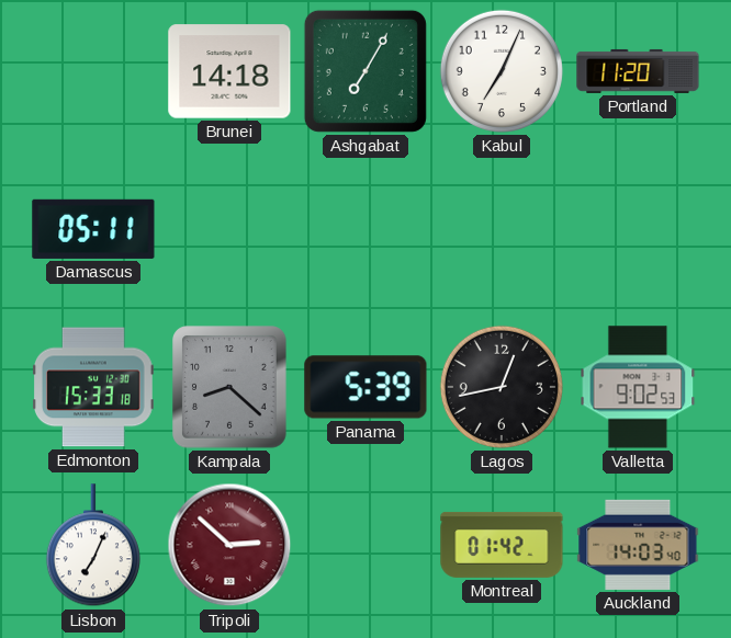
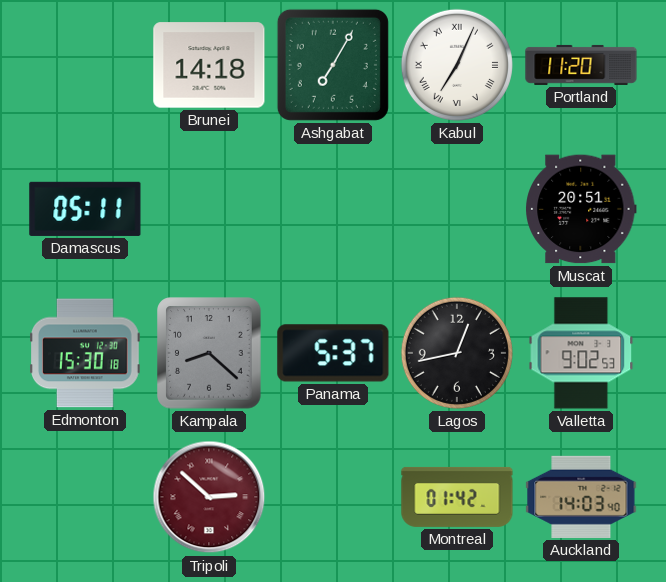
Kabul numerals: Arabic -> Roman (457, 65)
Muscat: none -> 20:51 (582, 209)
Edmonton: 15:33 -> 15:30 (86, 353)
Panama: 5:39 -> 5:37 (333, 353)
Lisbon: 7:04 -> none (93, 546)
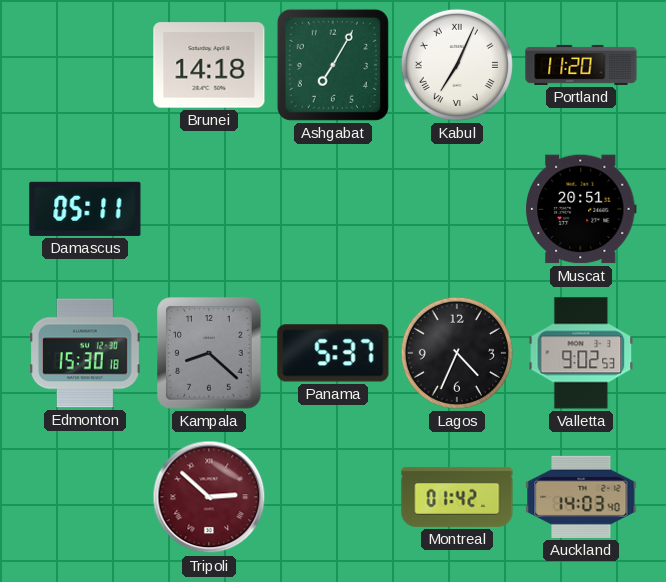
Lagos: 12:43 -> 4:34 (457, 353)
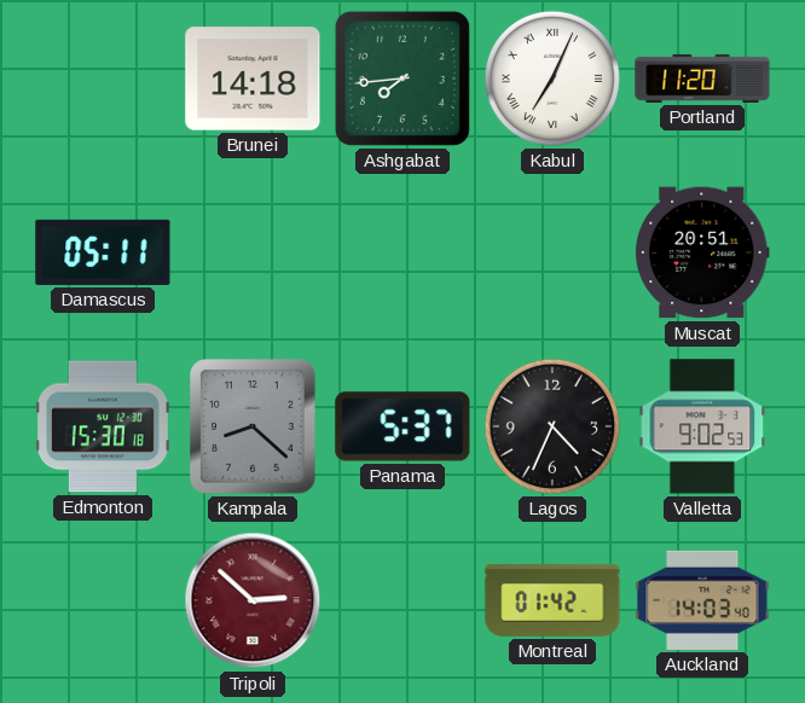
Ashgabat: 7:05 -> 7:44 (402, 79)
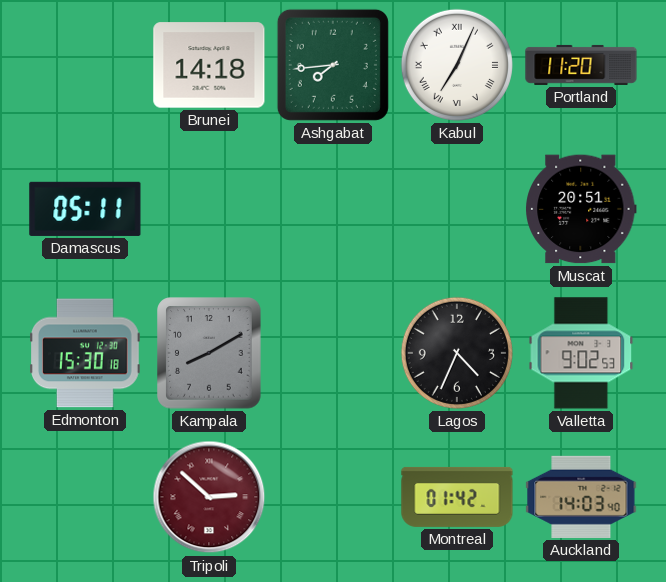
Kampala: 8:22 -> 8:10 (209, 353)
Panama: 5:37 -> none (402, 426)
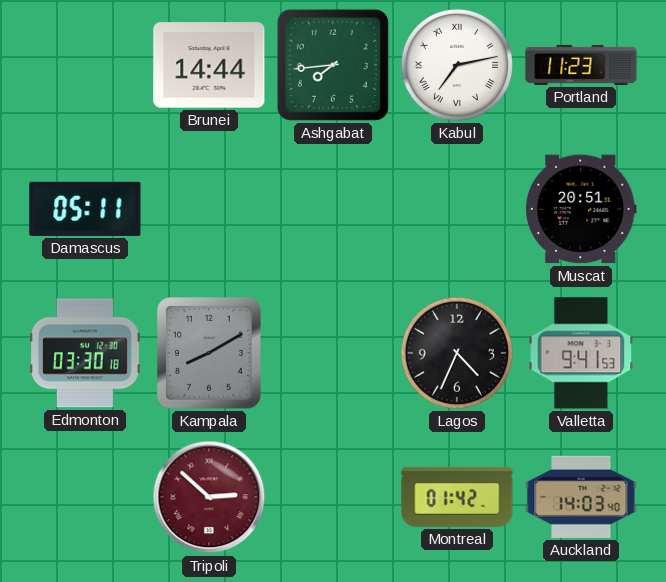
Brunei: 14:18 -> 14:44 (209, 65)
Kabul: 7:04 -> 7:13 (457, 65)
Portland: 11:20 -> 11:23 (581, 65)
Edmonton: 15:30 -> 03:30 (86, 353)
Valletta: 9:02 -> 9:41 (581, 353)
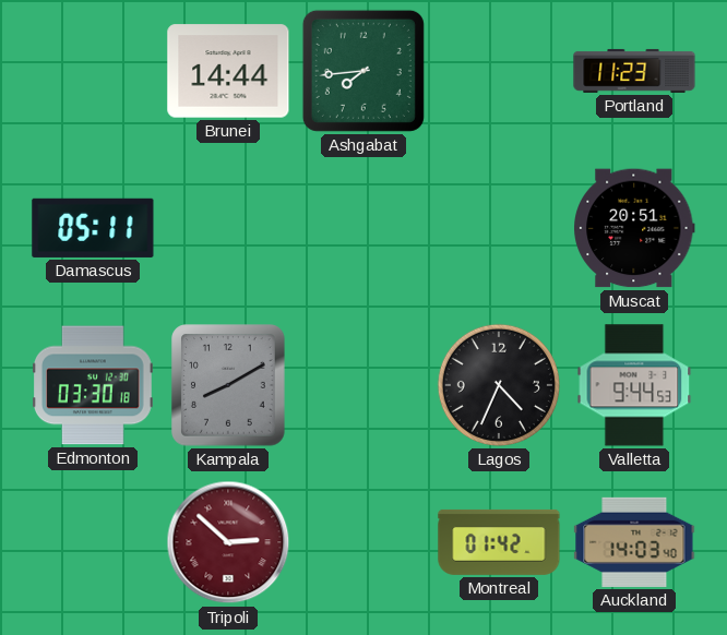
Kabul: 7:13 -> none (457, 65)
Valletta: 9:41 -> 9:44 (634, 385)
